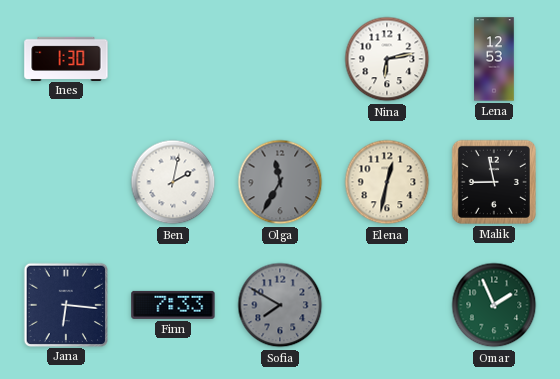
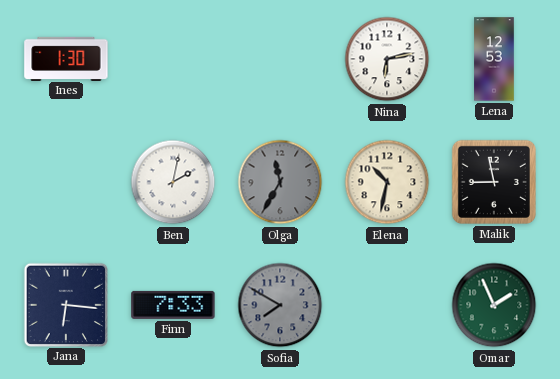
Elena: 12:32 -> 10:32 (387, 182)
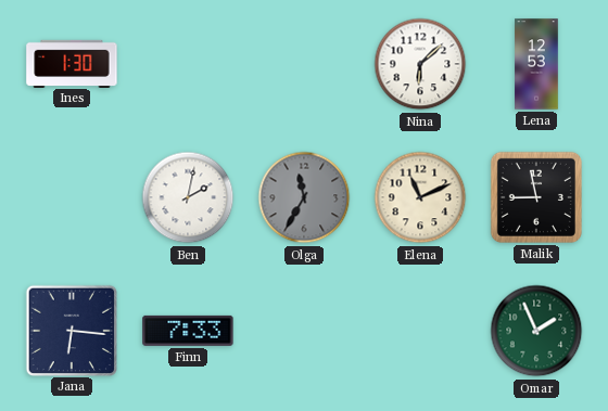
Nina: 6:13 -> 6:08 (420, 64)
Elena: 10:32 -> 11:11 (420, 197)
Sofia: 7:50 -> none (280, 305)
